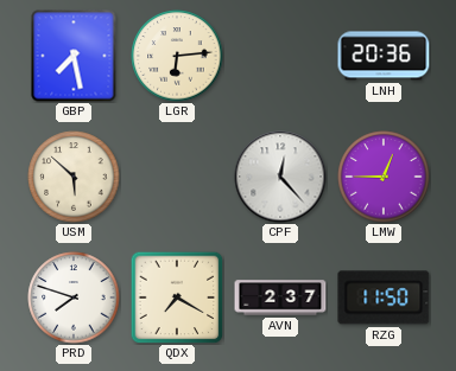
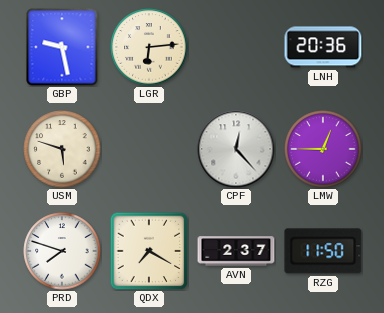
GBP: 7:28 -> 9:28 (62, 47)
USM: 5:52 -> 5:48 (62, 149)
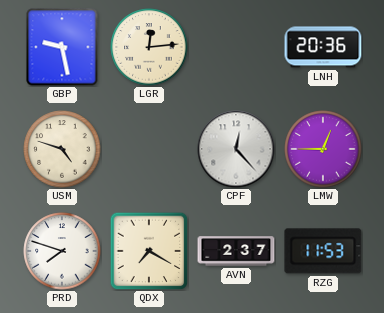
LGR: 6:14 -> 12:14 (149, 47)
USM: 5:48 -> 4:48 (62, 149)
RZG: 11:50 -> 11:53 (323, 251)
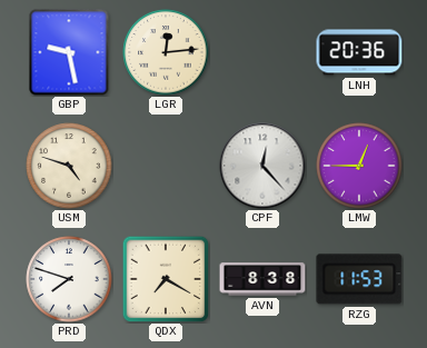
AVN: 2:37 -> 8:38 (262, 279)
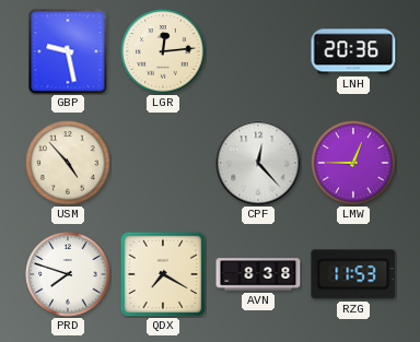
USM: 4:48 -> 4:53 (68, 163)
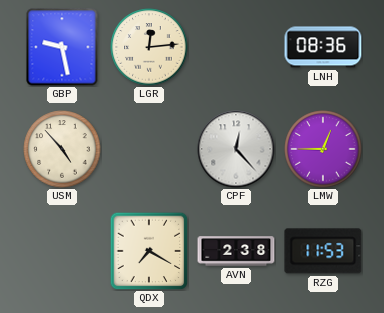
LNH: 20:36 -> 08:36 (323, 47)
PRD: 7:48 -> none (68, 274)
AVN: 8:38 -> 2:38 (236, 251)
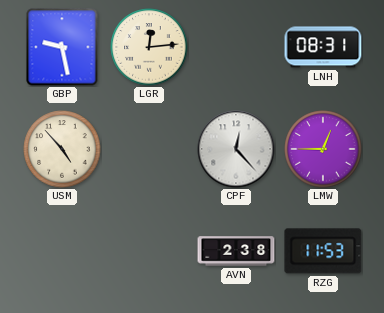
LNH: 08:36 -> 08:31 (323, 47)
QDX: 7:20 -> none (149, 251)
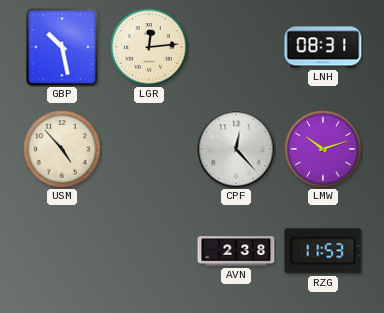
GBP: 9:28 -> 10:28 (62, 47)
LMW: 12:45 -> 10:12 (323, 149)
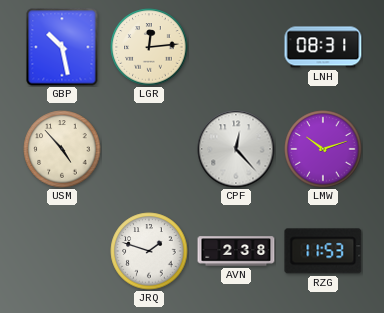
JRQ: none -> 1:48 (149, 251)
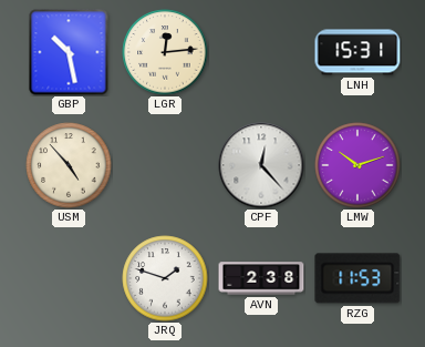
LNH: 08:31 -> 15:31 (357, 52)
